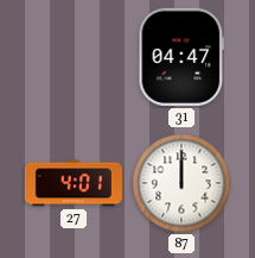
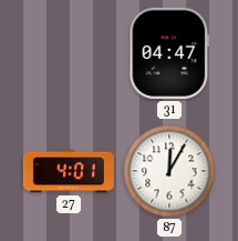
87: 12:00 -> 12:05 (169, 171)
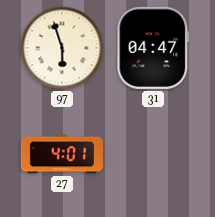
97: none -> 5:57 (62, 48)
87: 12:05 -> none (169, 171)
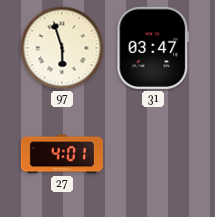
31: 04:47 -> 03:47 (153, 48)
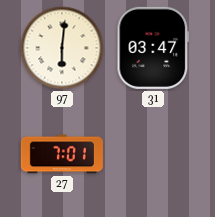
97: 5:57 -> 6:01 (62, 48)
27: 4:01 -> 7:01 (62, 154)
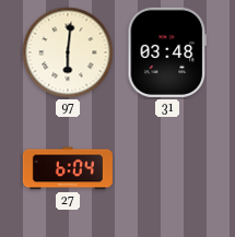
31: 03:47 -> 03:48 (167, 52)
27: 7:01 -> 6:04 (68, 168)
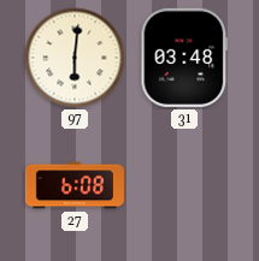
27: 6:04 -> 6:08 (75, 185)
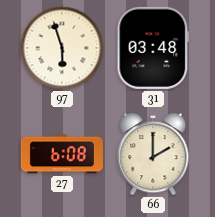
97: 6:01 -> 5:57 (62, 48)
66: none -> 2:00 (153, 154)
